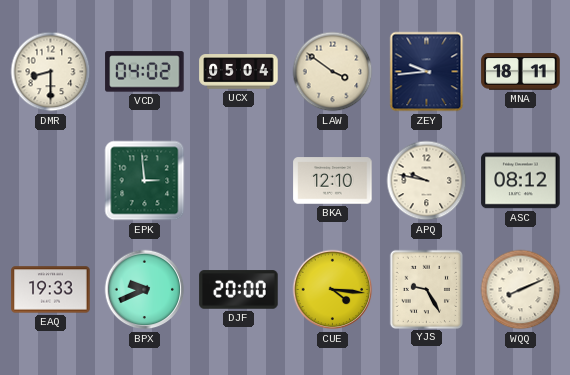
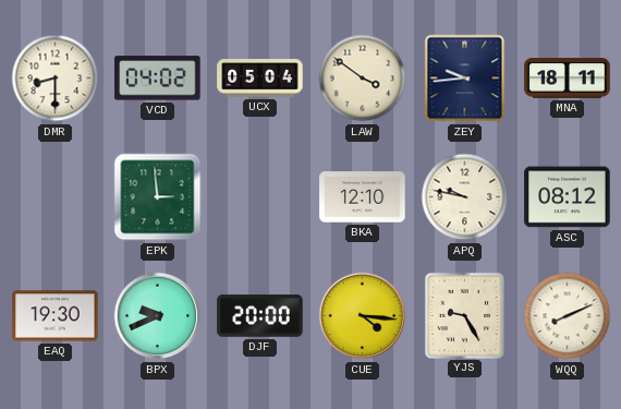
EAQ: 19:33 -> 19:30 (56, 316)
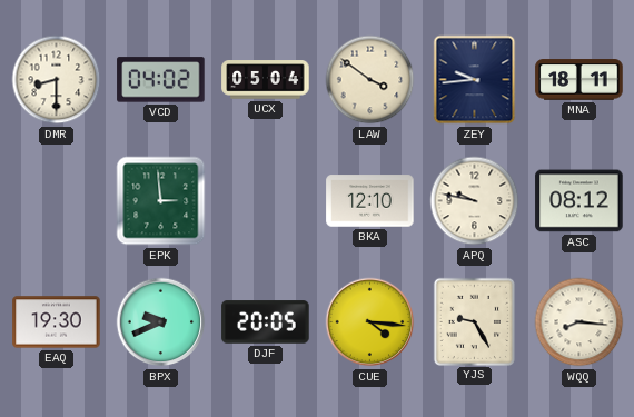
DJF: 20:00 -> 20:05 (266, 322)
WQQ: 8:11 -> 8:16 (579, 322)
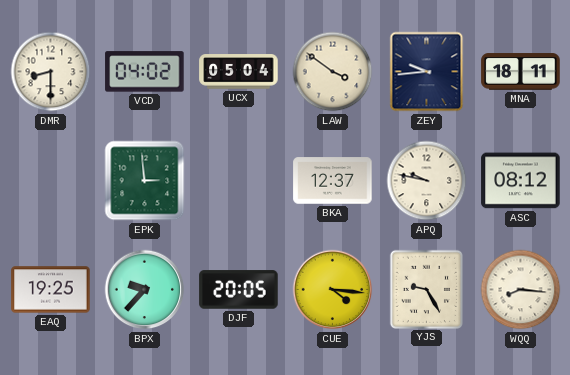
BKA: 12:10 -> 12:37 (333, 181)
EAQ: 19:30 -> 19:25 (51, 290)
BPX: 9:41 -> 9:37 (145, 290)
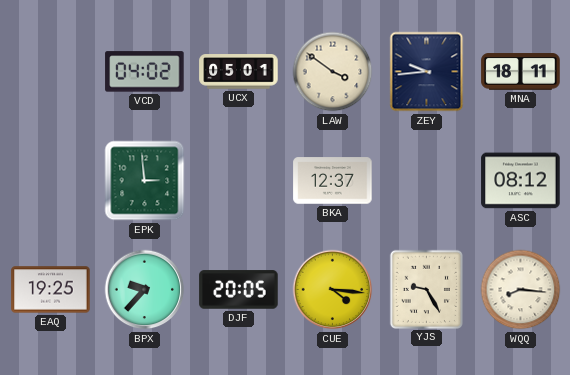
DMR: 8:30 -> none (51, 72)
UCX: 05:04 -> 05:01 (239, 72)
APQ: 9:47 -> none (427, 181)
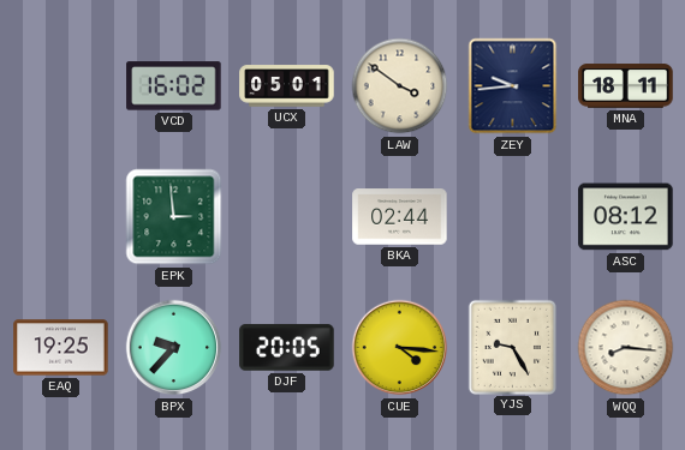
VCD: 04:02 -> 16:02 (174, 86)
BKA: 12:37 -> 02:44 (400, 217)
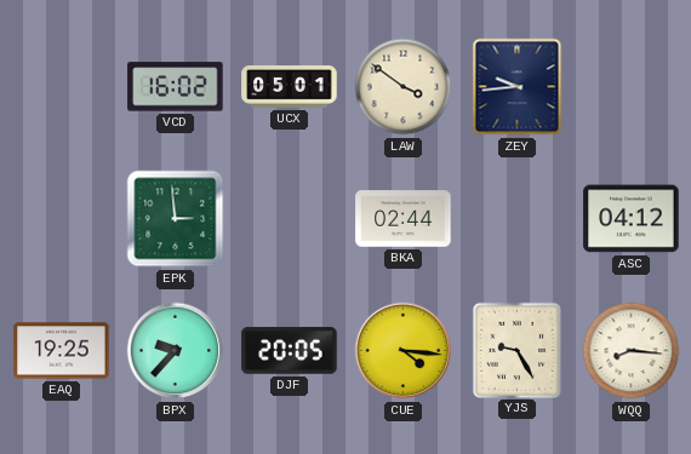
MNA: 18:11 -> none (626, 86)
ASC: 08:12 -> 04:12 (632, 219)
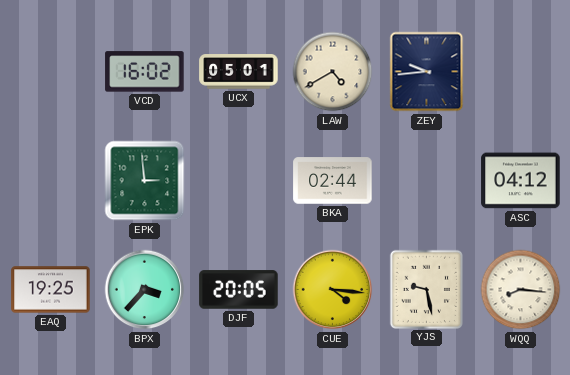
LAW: 3:51 -> 4:40 (333, 72)
BPX: 9:37 -> 3:37 (145, 290)
YJS: 9:25 -> 9:28 (426, 289)
